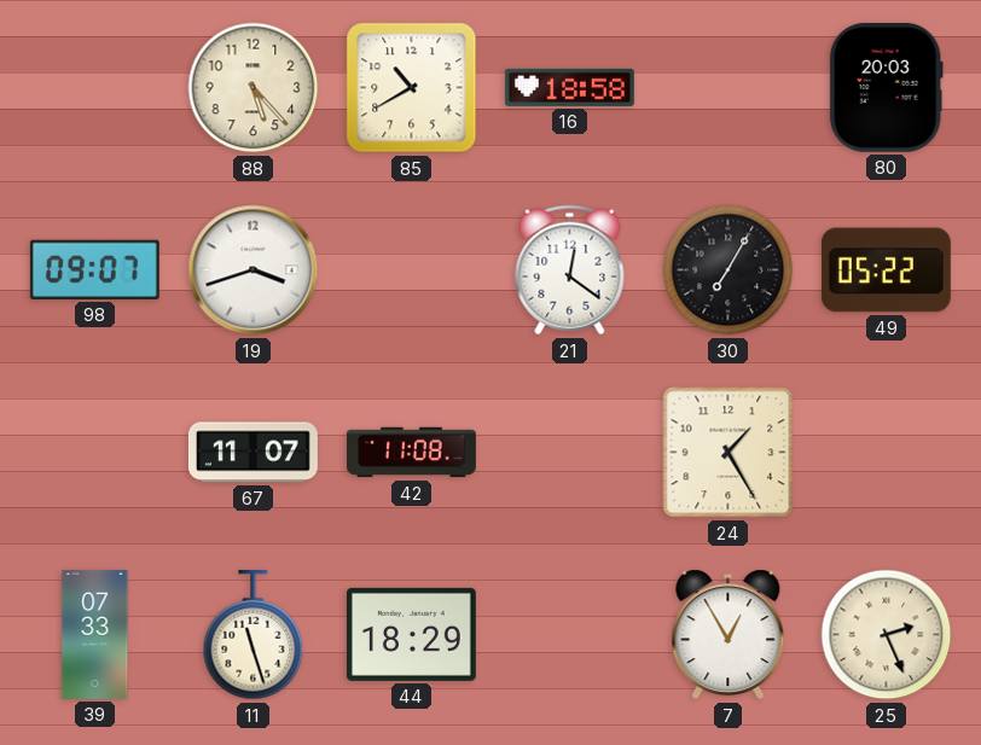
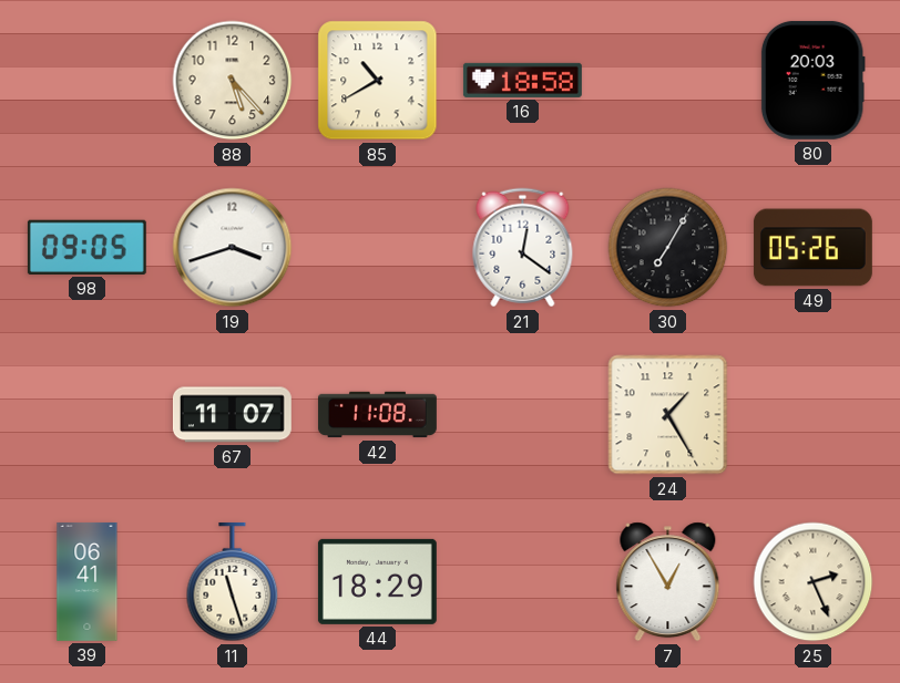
98: 09:07 -> 09:05 (86, 247)
49: 05:22 -> 05:26 (812, 248)
39: 07:33 -> 06:41 (88, 581)
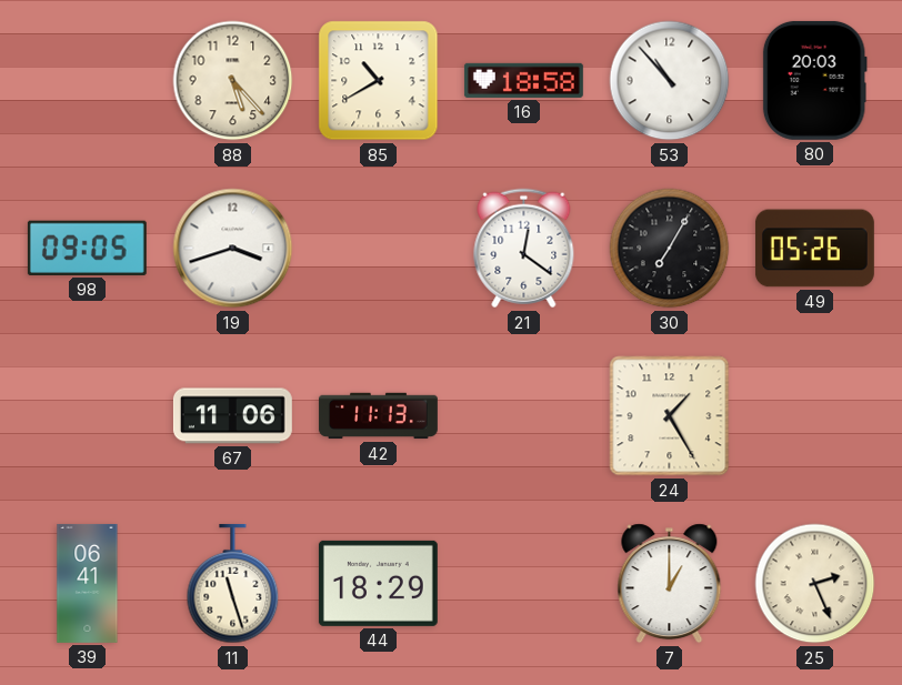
53: none -> 10:53 (670, 81)
67: 11:07 -> 11:06 (232, 416)
42: 11:08 -> 11:13 (378, 416)
7: 12:55 -> 1:00 (670, 584)
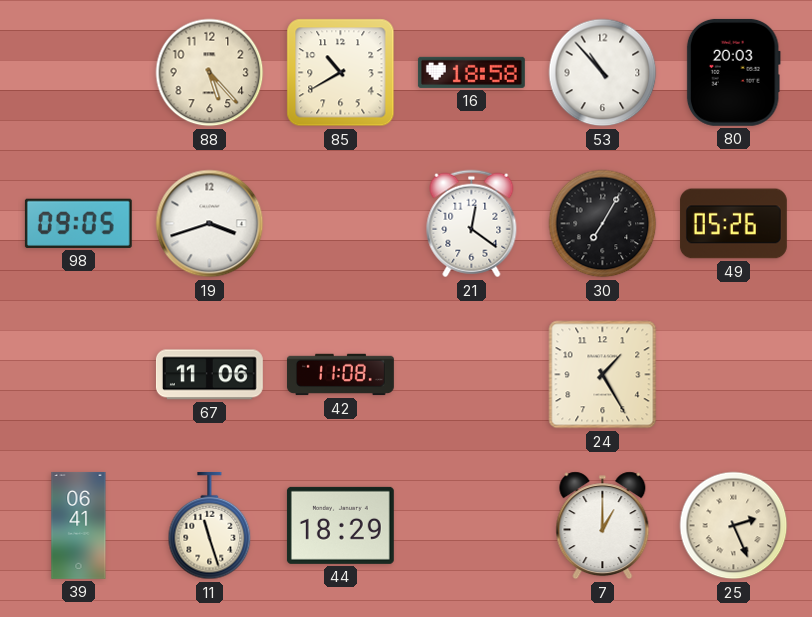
42: 11:13 -> 11:08 (340, 375)
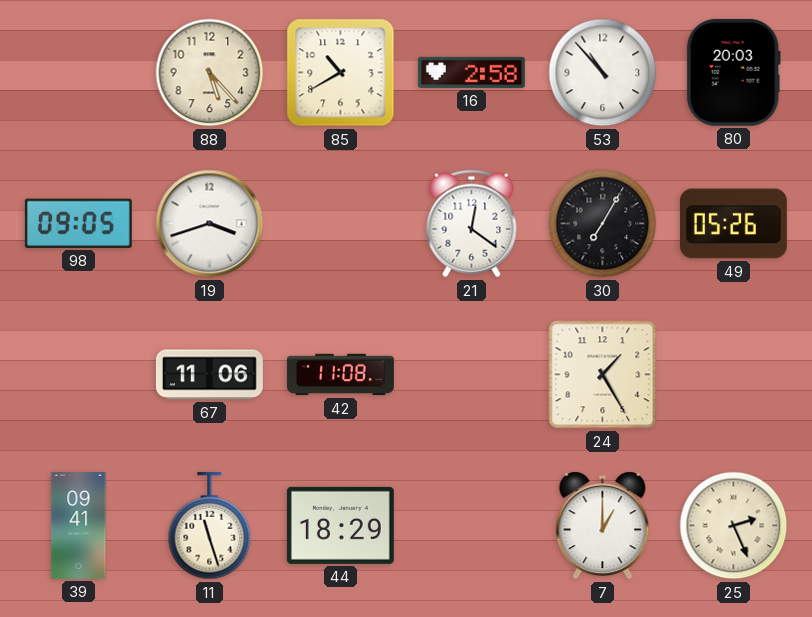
16: 18:58 -> 2:58 (471, 72)
39: 06:41 -> 09:41 (79, 525)
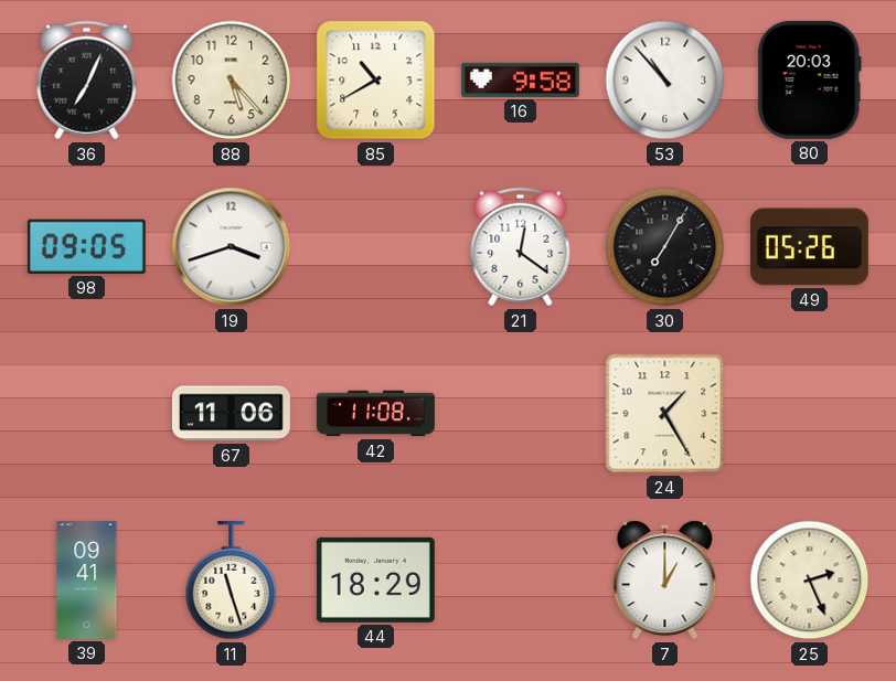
36: none -> 7:04 (87, 81)
16: 2:58 -> 9:58 (520, 79)
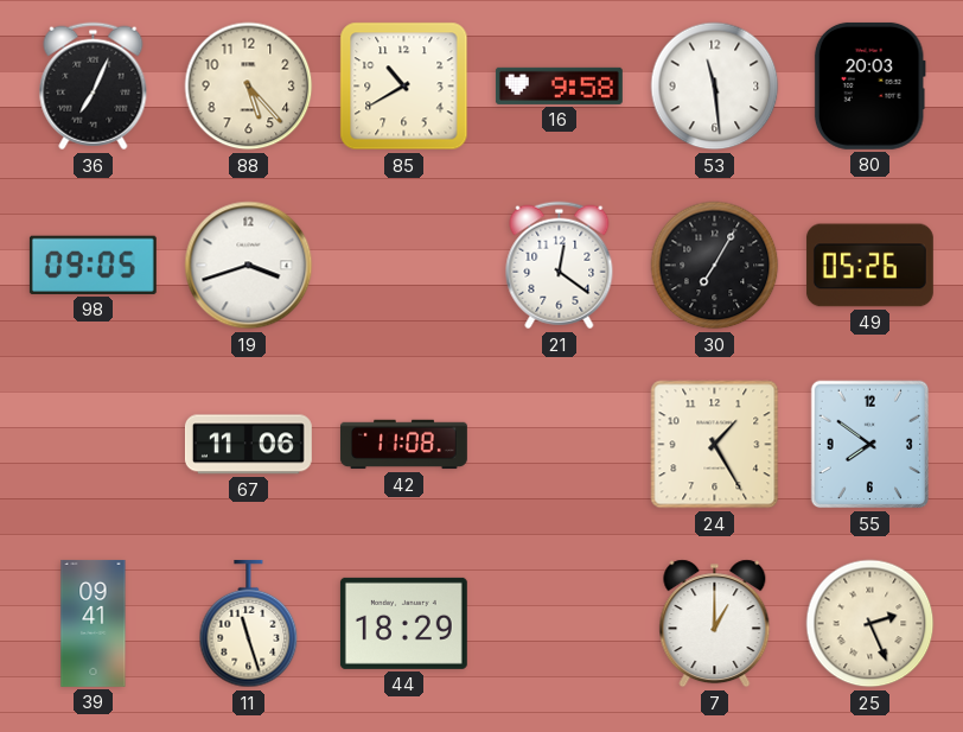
53: 10:53 -> 11:29 (715, 87)
55: none -> 7:51 (870, 445)
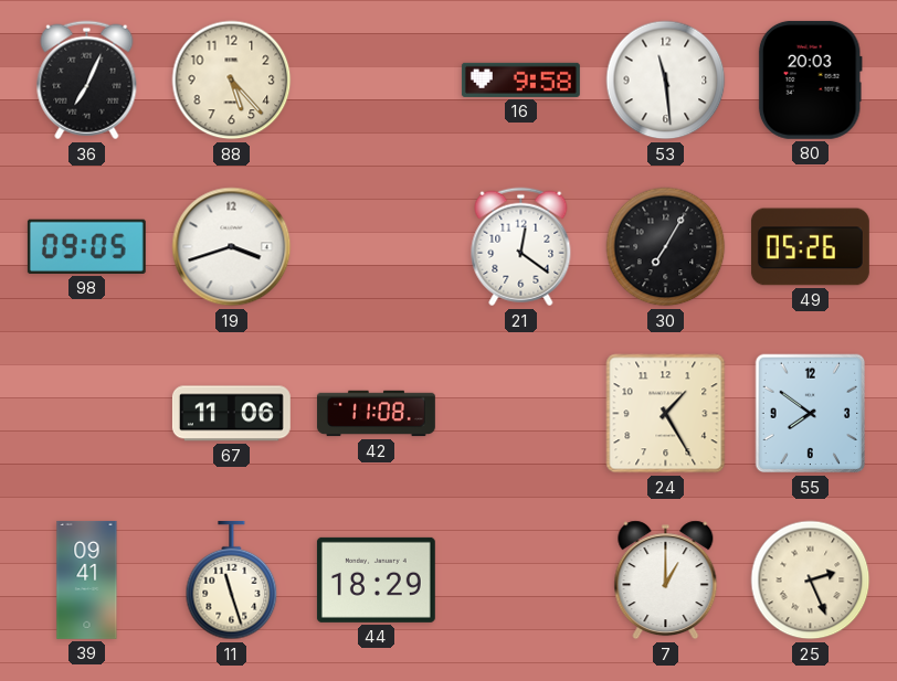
85: 10:40 -> none (404, 87)
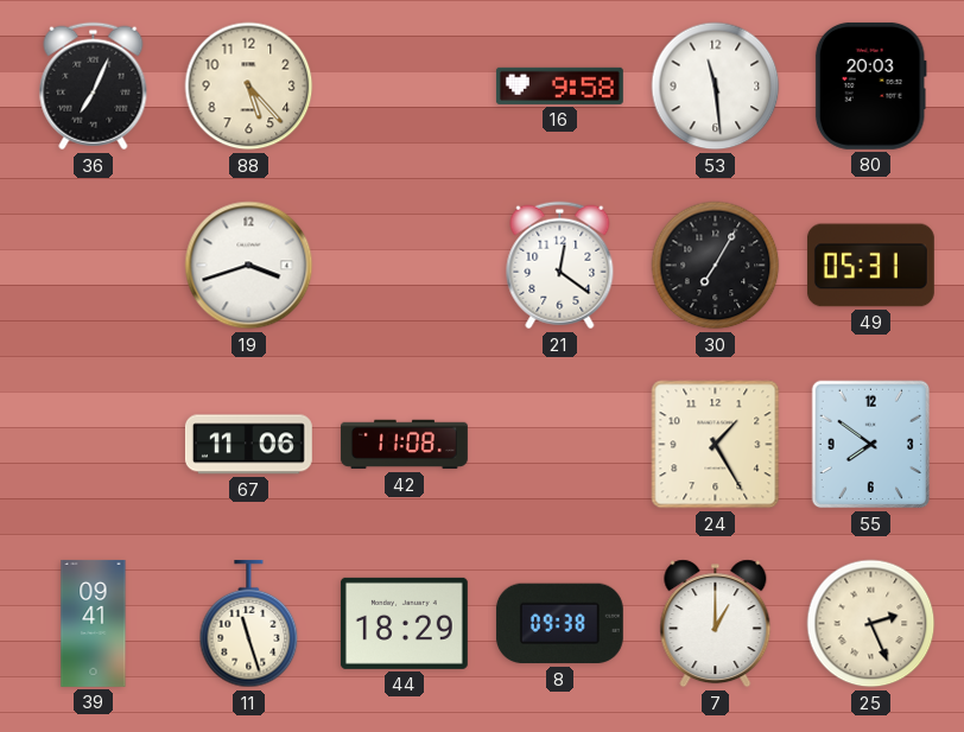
98: 09:05 -> none (86, 246)
49: 05:26 -> 05:31 (870, 266)
8: none -> 09:38 (559, 624)
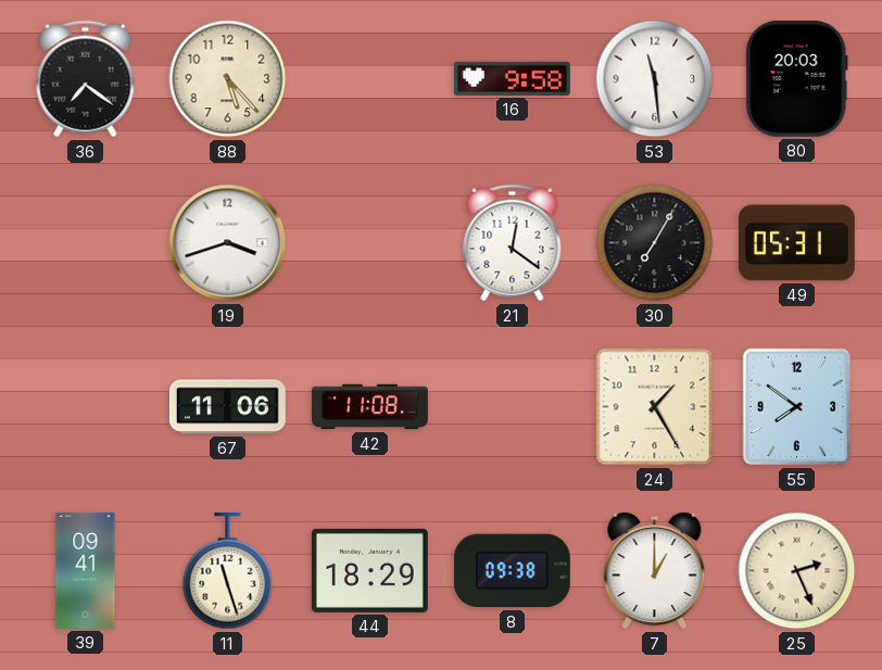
36: 7:04 -> 7:21 (86, 79)
